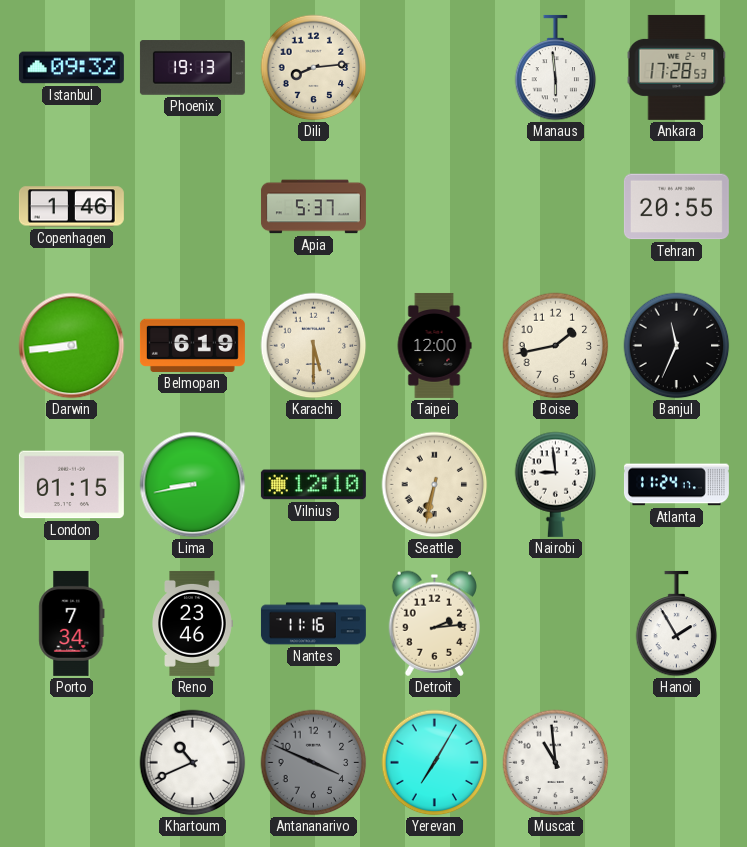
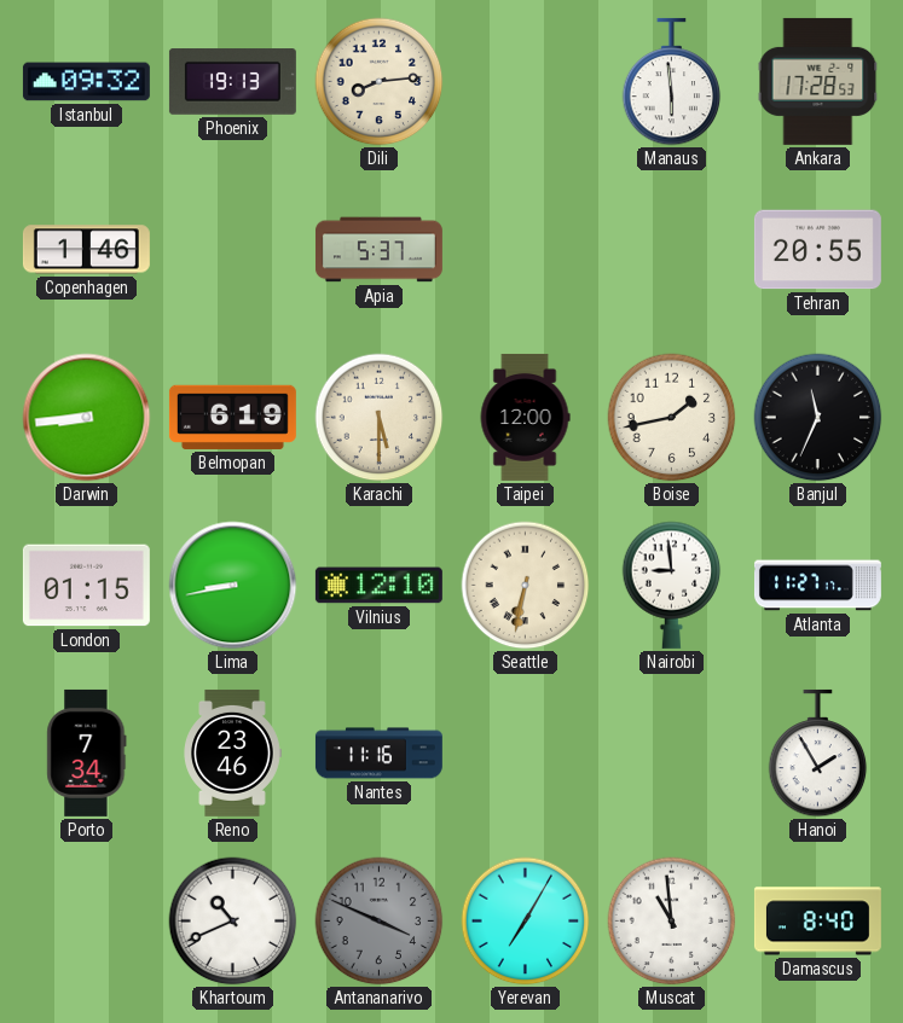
Atlanta: 11:24 -> 11:27 (817, 586)
Detroit: 2:14 -> none (434, 623)
Damascus: none -> 8:40 (817, 922)
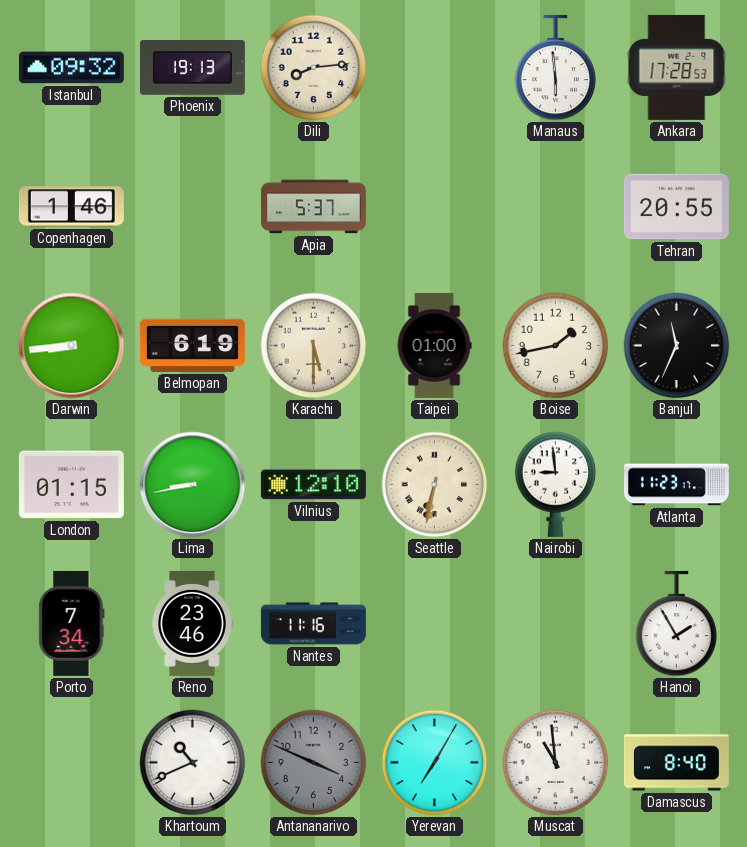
Taipei: 12:00 -> 01:00 (434, 345)
Atlanta: 11:27 -> 11:23 (676, 485)
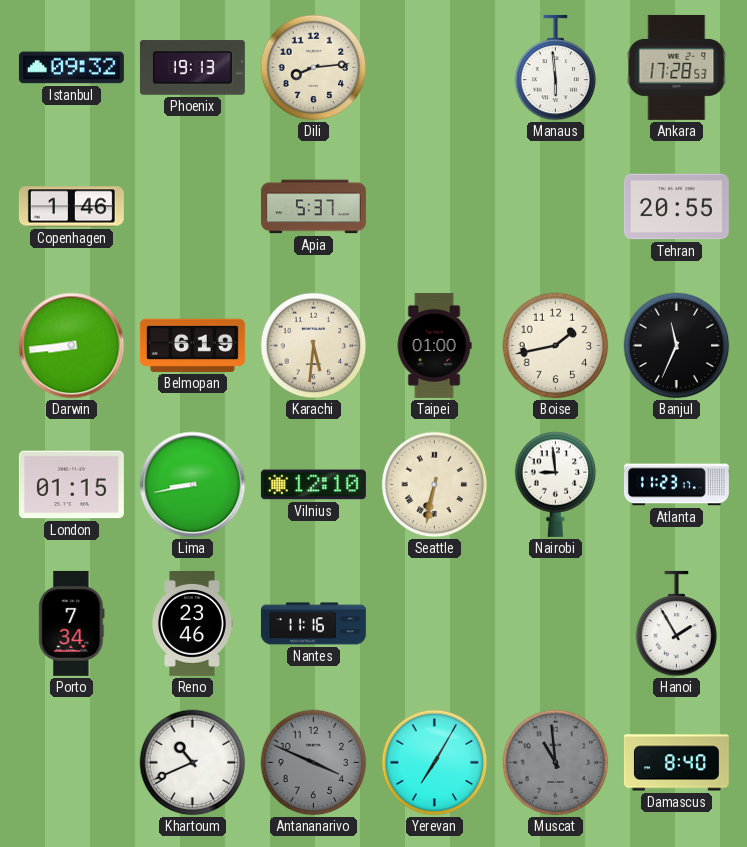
Karachi: 5:30 -> 5:31 (314, 346)
Muscat dial: white -> grey (556, 763)
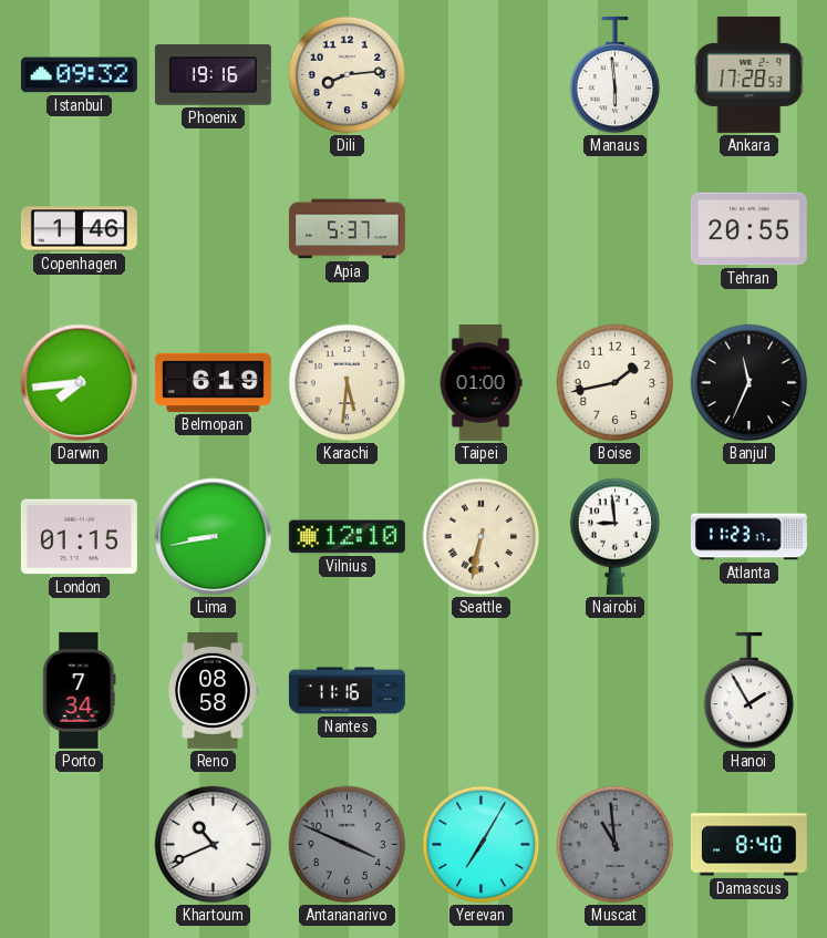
Phoenix: 19:13 -> 19:16 (213, 75)
Darwin: 8:44 -> 7:44 (80, 383)
Reno: 23:46 -> 08:58 (213, 690)
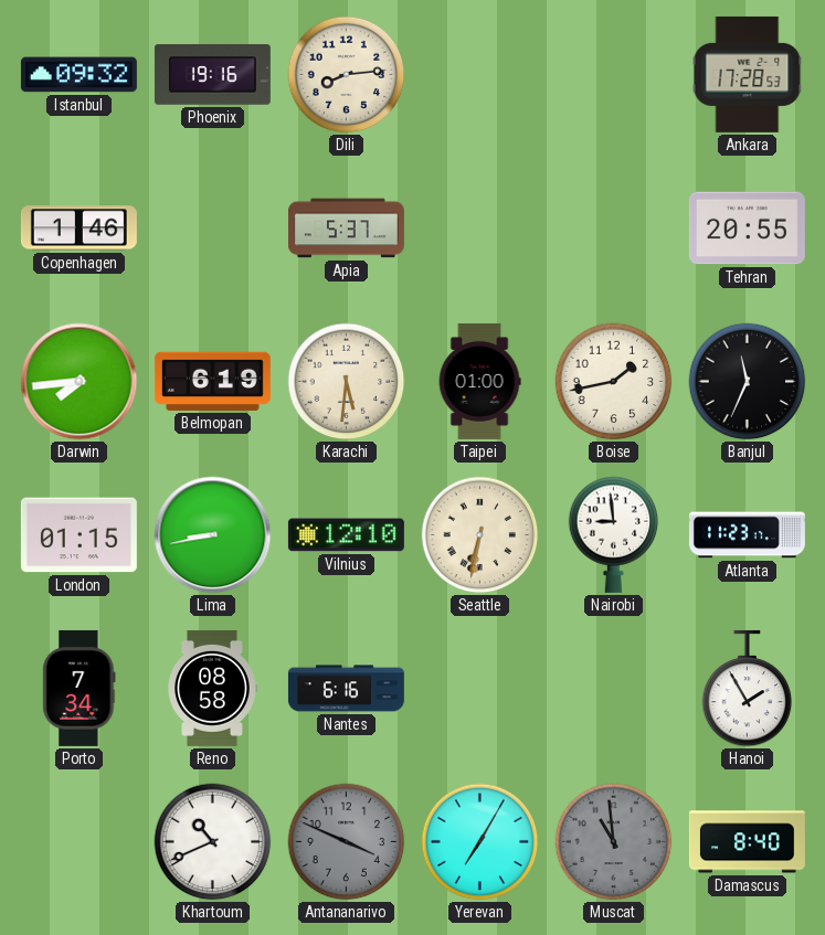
Manaus: 5:59 -> none (616, 75)
Nantes: 11:16 -> 6:16 (346, 689)
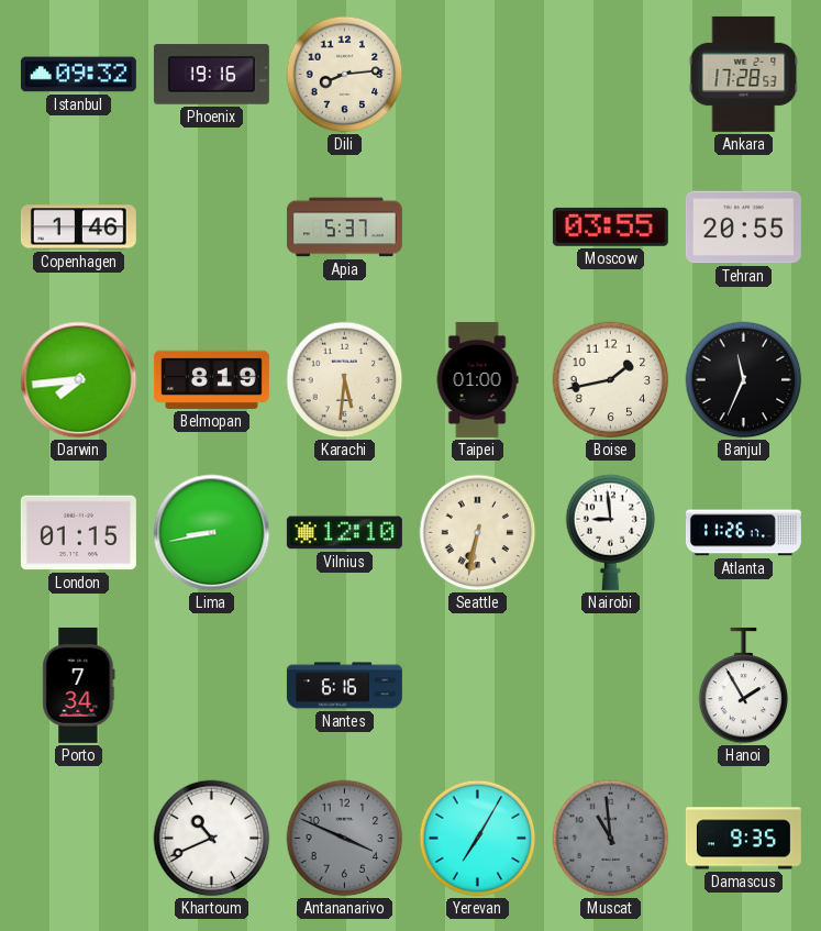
Moscow: none -> 03:55 (610, 226)
Belmopan: 6:19 -> 8:19 (211, 379)
Atlanta: 11:23 -> 11:26 (743, 533)
Reno: 08:58 -> none (212, 688)
Damascus: 8:40 -> 9:35 (743, 839)
